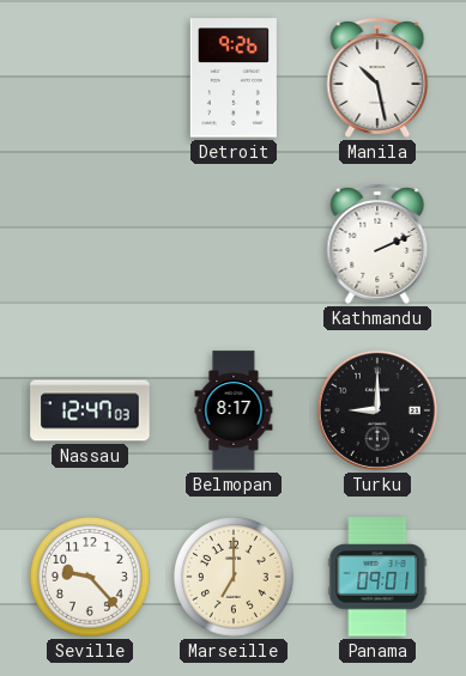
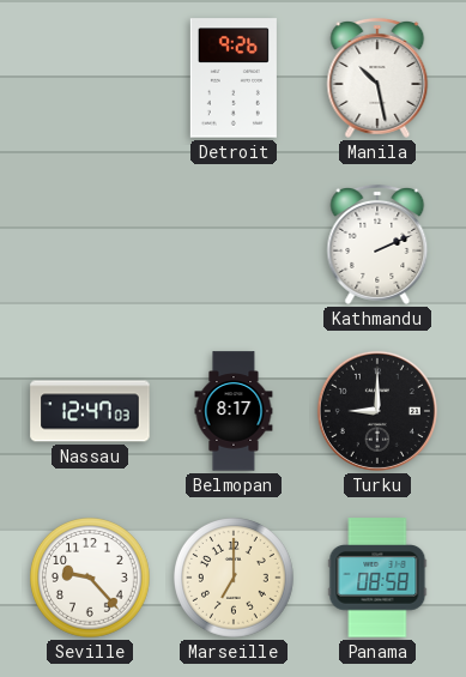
Panama: 09:01 -> 08:58 (377, 578)
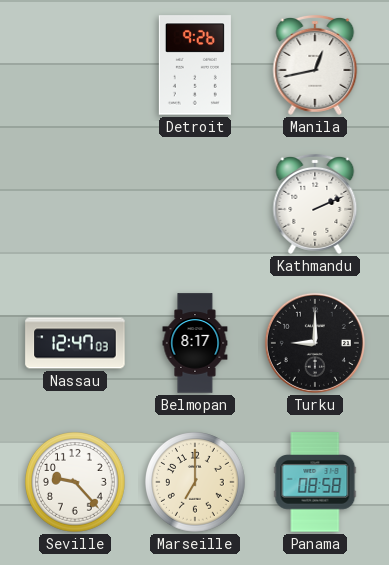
Manila: 10:28 -> 12:43 (315, 65)
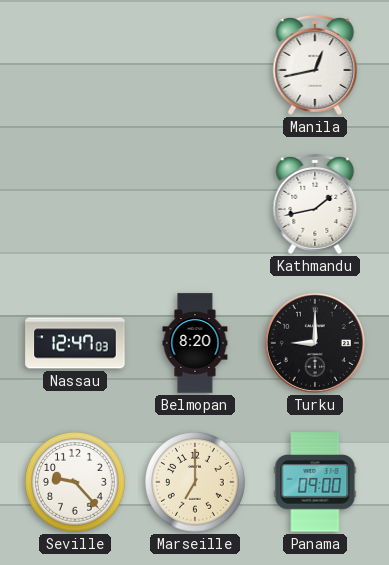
Detroit: 9:26 -> none (195, 65)
Kathmandu: 2:11 -> 1:43 (315, 204)
Belmopan: 8:17 -> 8:20 (195, 343)
Panama: 08:58 -> 09:00 (315, 482)
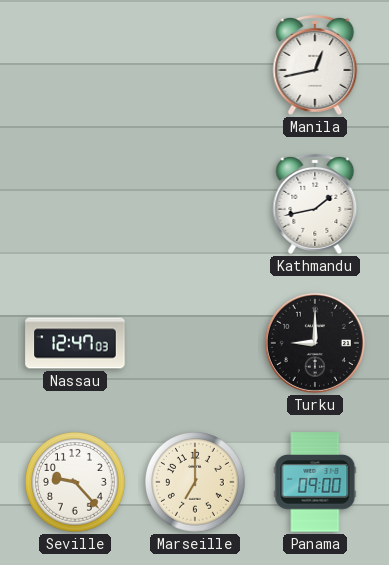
Belmopan: 8:20 -> none (195, 343)
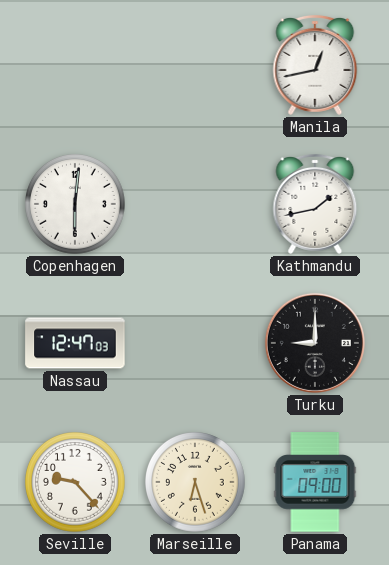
Copenhagen: none -> 6:01 (76, 205)
Marseille: 7:00 -> 6:27 (196, 483)
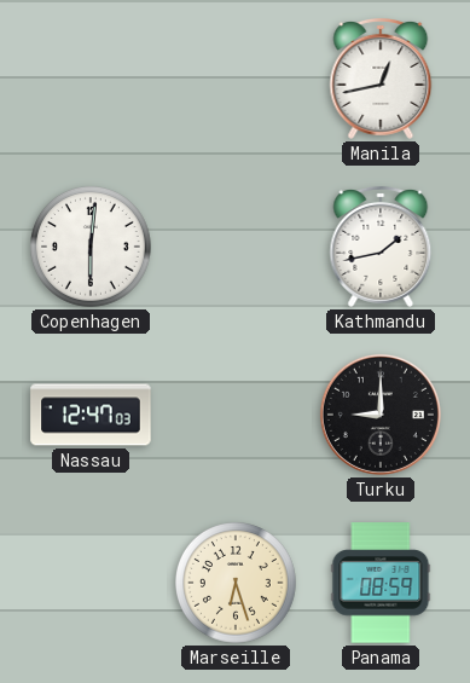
Seville: 9:23 -> none (76, 483)
Panama: 09:00 -> 08:59 (381, 583)
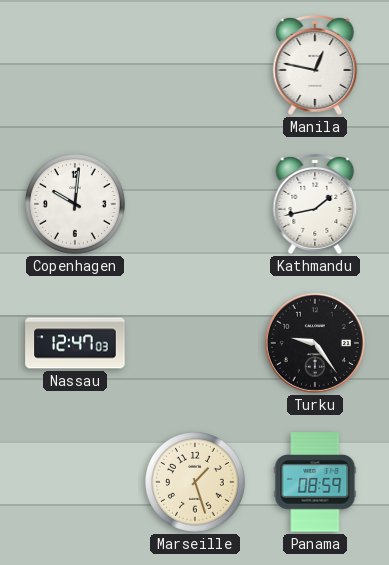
Manila: 12:43 -> 12:47 (315, 65)
Copenhagen: 6:01 -> 10:01 (76, 205)
Turku: 9:00 -> 9:24 (315, 343)
Marseille: 6:27 -> 1:27 (196, 483)
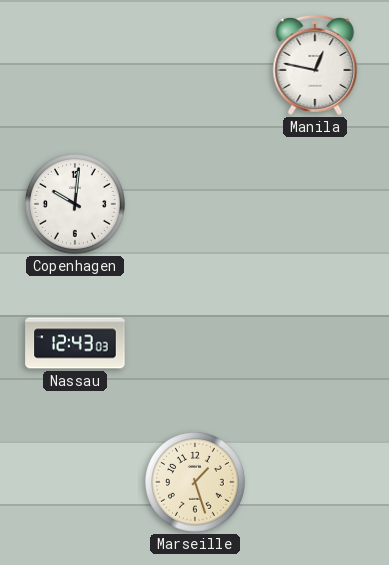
Kathmandu: 1:43 -> none (315, 204)
Nassau: 12:47 -> 12:43 (75, 343)
Turku: 9:24 -> none (315, 343)
Panama: 08:59 -> none (315, 482)
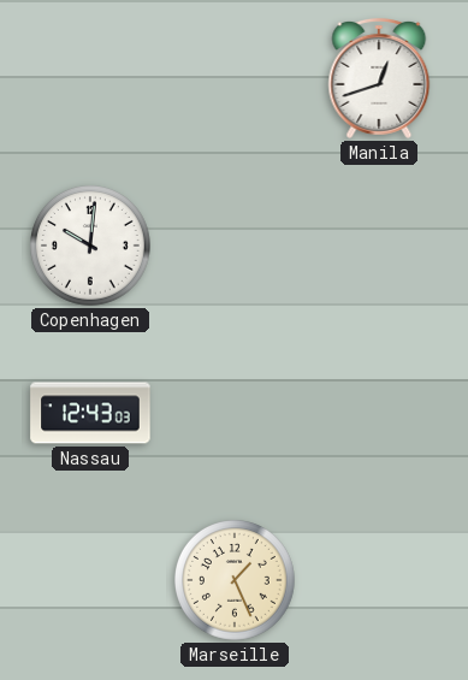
Manila: 12:47 -> 12:42 (379, 78)
Marseille: 1:27 -> 1:26 (236, 581)
